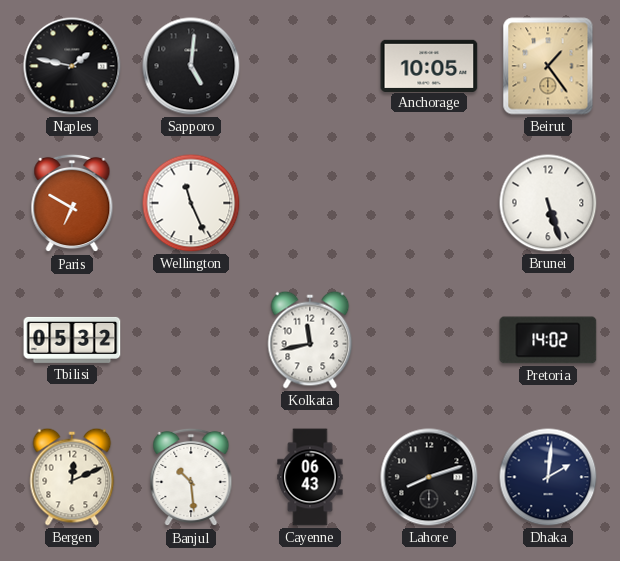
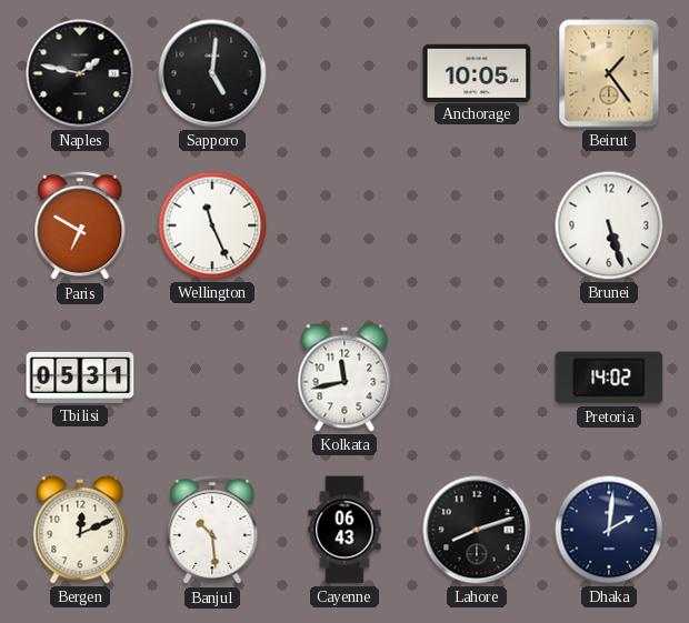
Tbilisi: 05:32 -> 05:31 (80, 378)
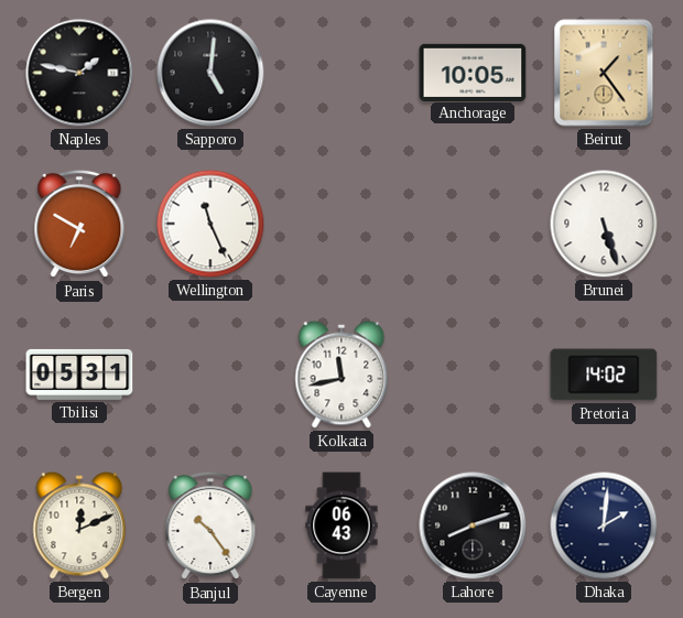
Banjul: 10:29 -> 10:24 (210, 525)
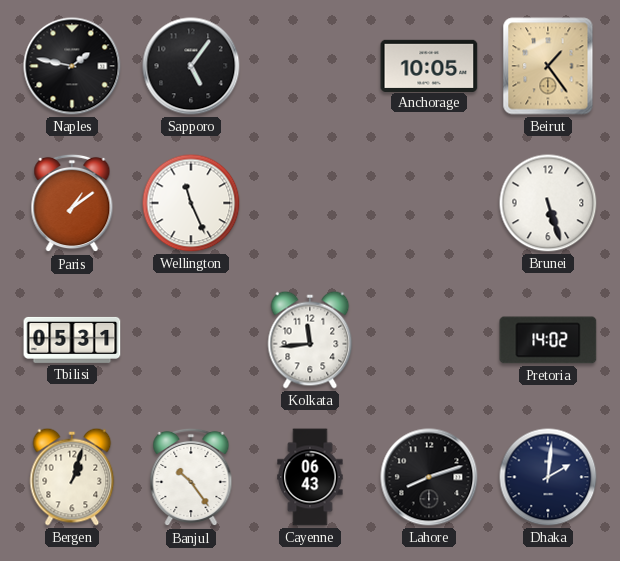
Sapporo: 5:01 -> 5:06 (191, 66)
Paris: 6:50 -> 1:09 (72, 203)
Kolkata: 11:43 -> 11:44 (310, 340)
Bergen: 12:11 -> 1:03 (72, 477)
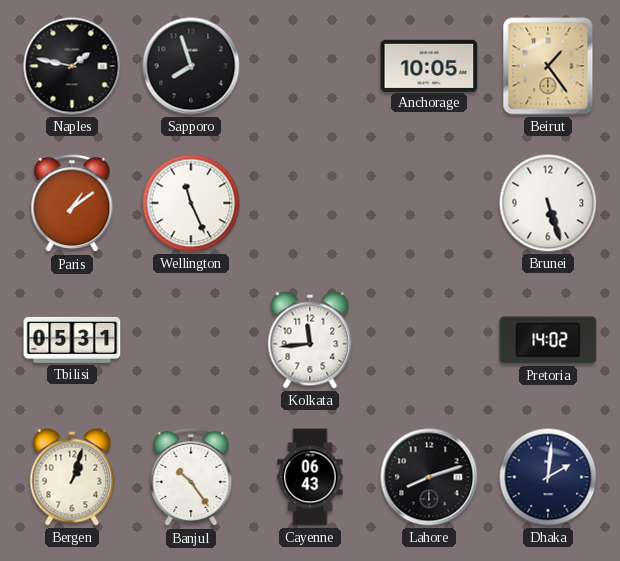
Sapporo: 5:06 -> 7:57 (191, 66)
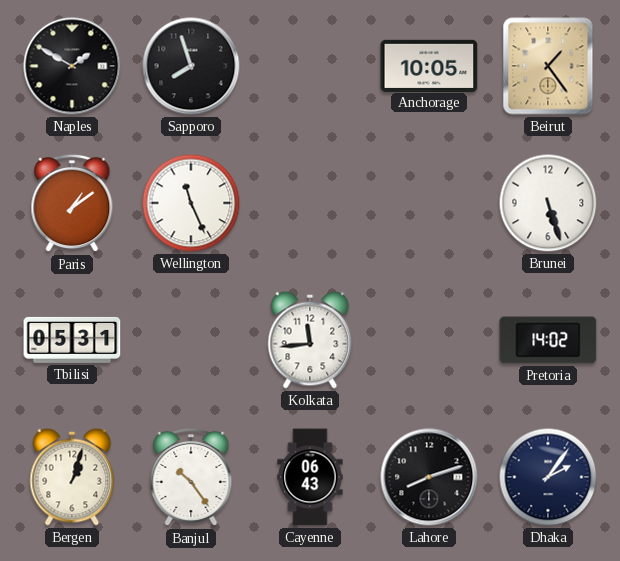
Naples: 1:47 -> 1:50 (72, 66)
Dhaka: 2:01 -> 2:06 (548, 477)
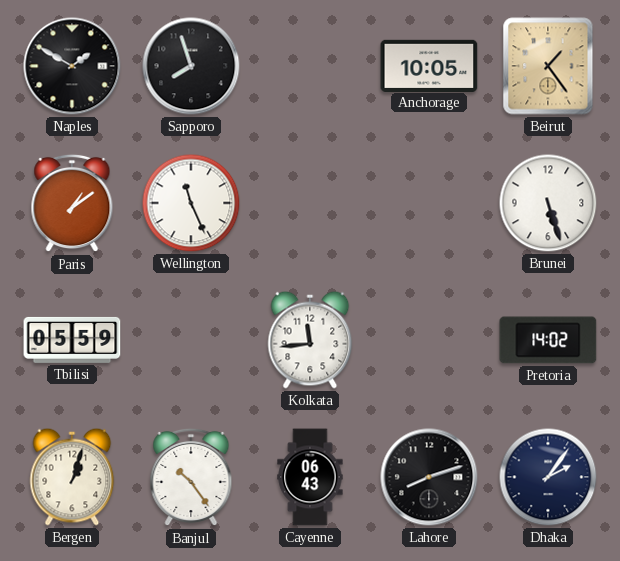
Tbilisi: 05:31 -> 05:59 (72, 340)
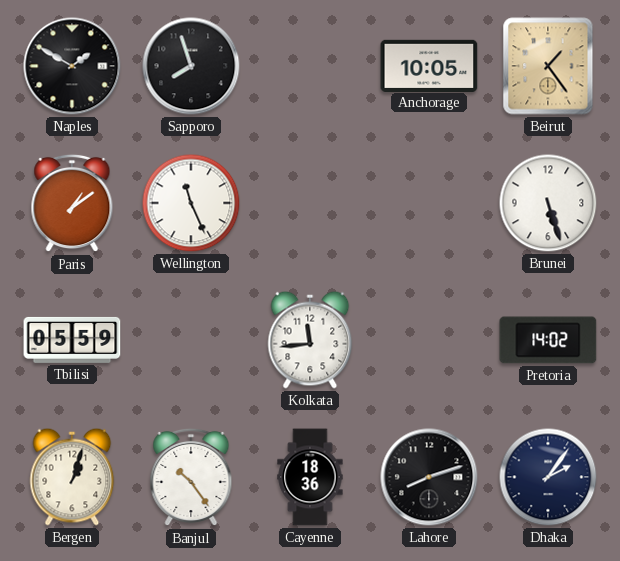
Cayenne: 06:43 -> 18:36 (310, 477)
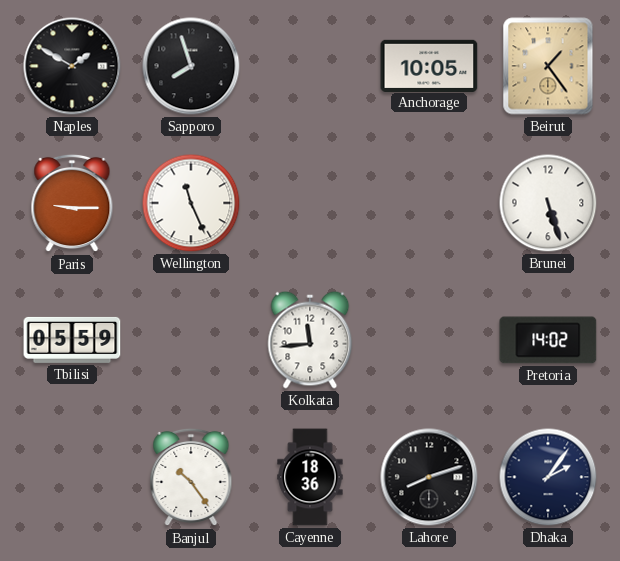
Paris: 1:09 -> 9:15 (72, 203)
Bergen: 1:03 -> none (72, 477)
